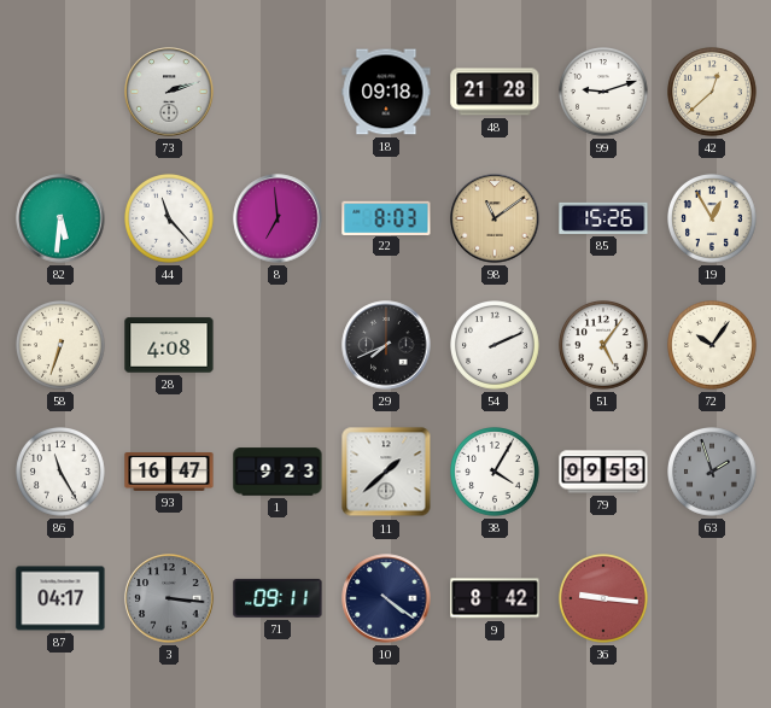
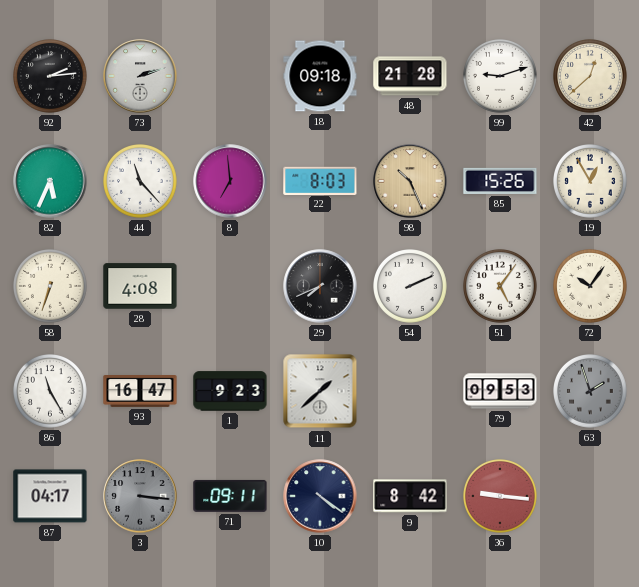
92: none -> 2:14 (51, 77)
82: 5:31 -> 5:34 (50, 181)
98: 11:09 -> 10:26 (410, 181)
38: 4:05 -> none (496, 473)
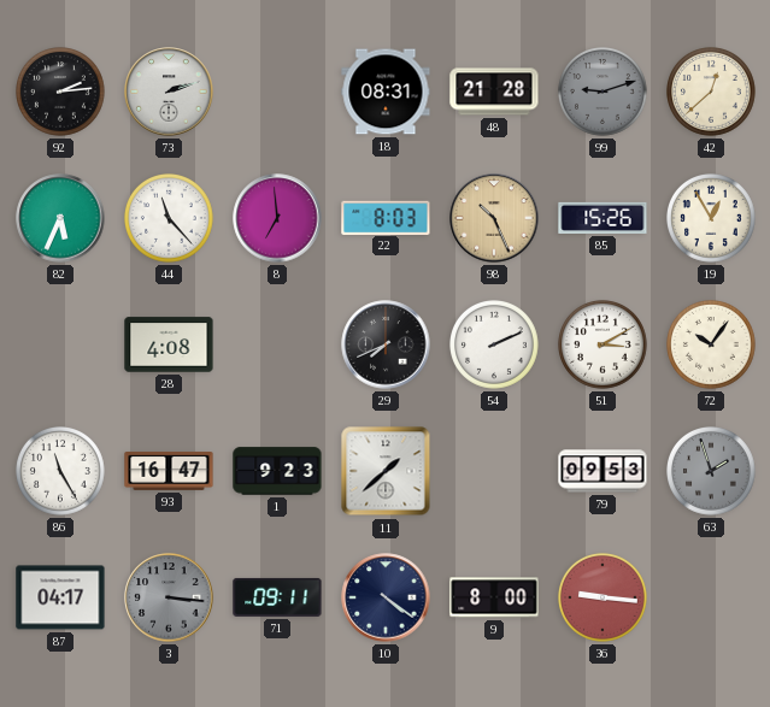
18: 09:18 -> 08:31 (386, 92)
99 dial: white -> grey (604, 93)
58: 6:33 -> none (51, 287)
51: 5:06 -> 3:10 (604, 346)
9: 8:42 -> 8:00 (494, 597)
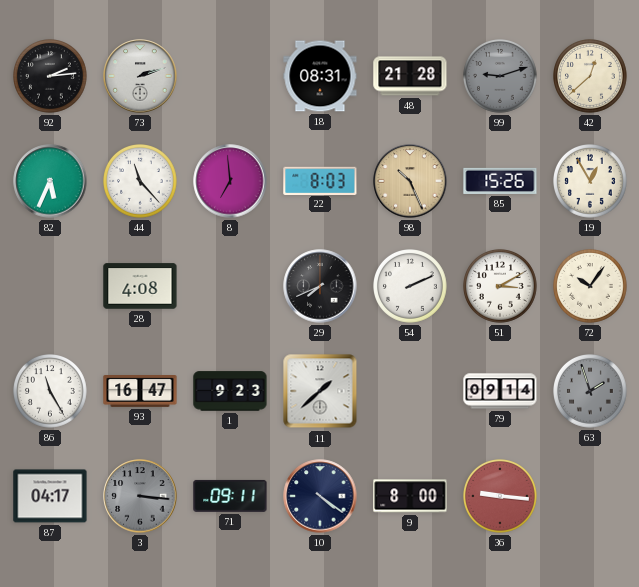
79: 09:53 -> 09:14 (500, 391)
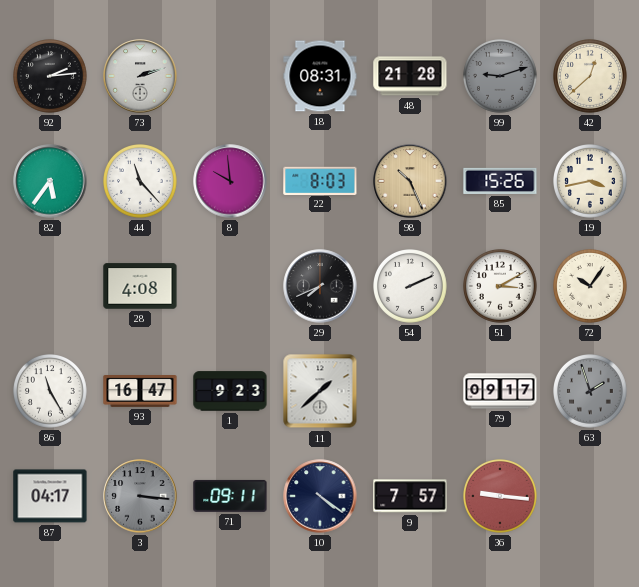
82: 5:34 -> 5:36 (50, 181)
8: 6:59 -> 9:59 (230, 181)
19: 12:55 -> 3:43 (591, 182)
79: 09:14 -> 09:17 (500, 391)
9: 8:00 -> 7:57 (410, 496)
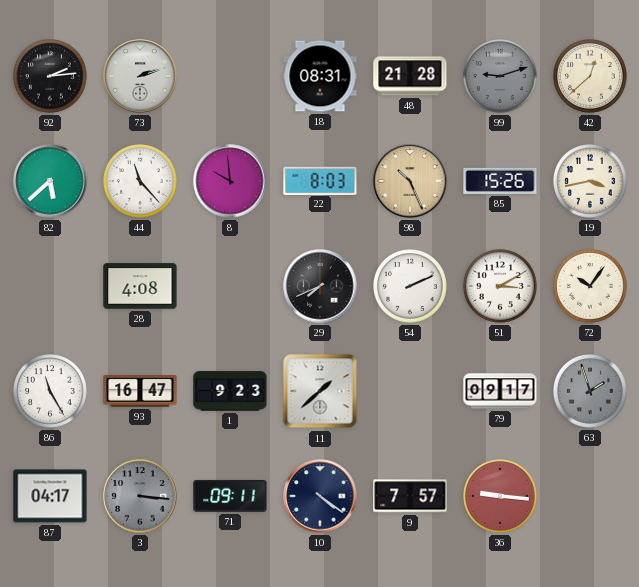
82: 5:36 -> 5:38 (50, 181)
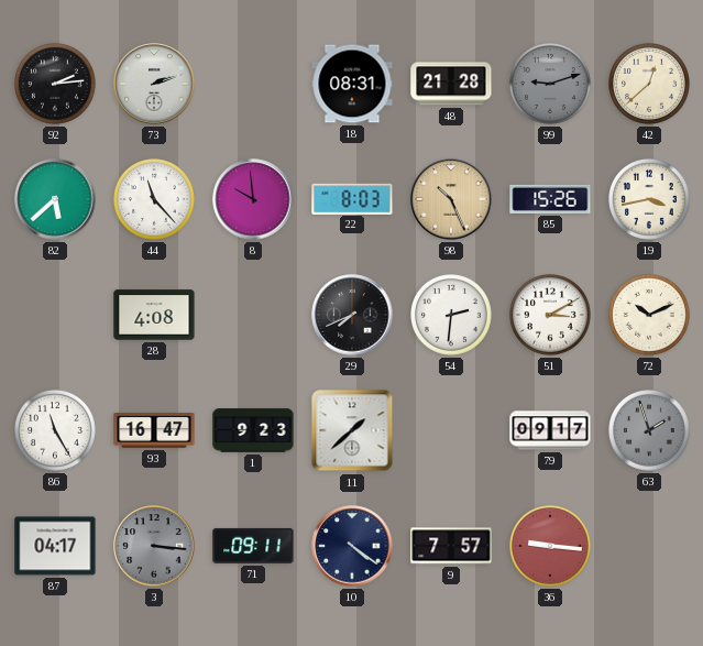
54: 2:11 -> 2:31 (452, 316)
72: 10:06 -> 10:11 (650, 316)
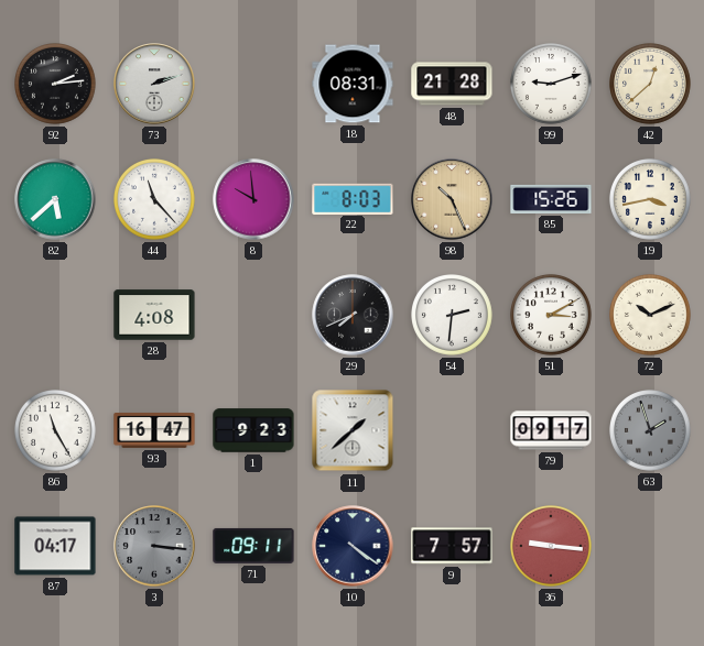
99 dial: grey -> white (552, 85)
